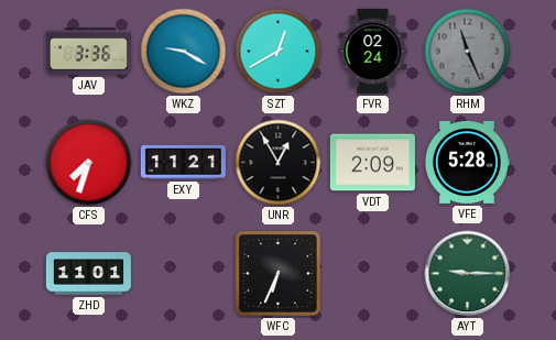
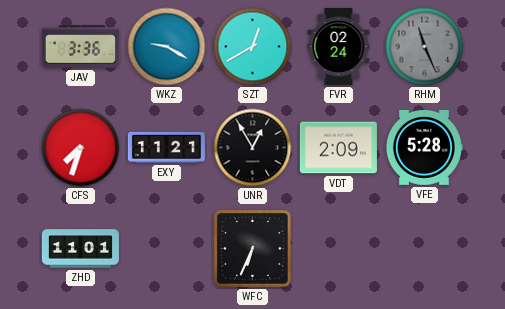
AYT: 9:15 -> none (468, 274)
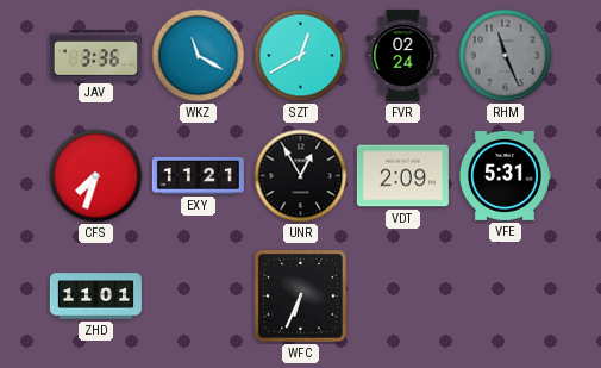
WKZ: 9:20 -> 11:20 (199, 56)
VFE: 5:28 -> 5:31 (505, 175)
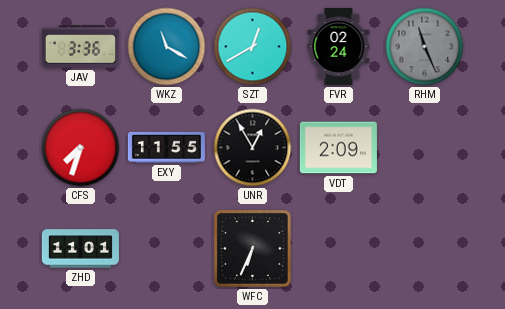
EXY: 11:21 -> 11:55 (166, 147)
VFE: 5:31 -> none (505, 175)
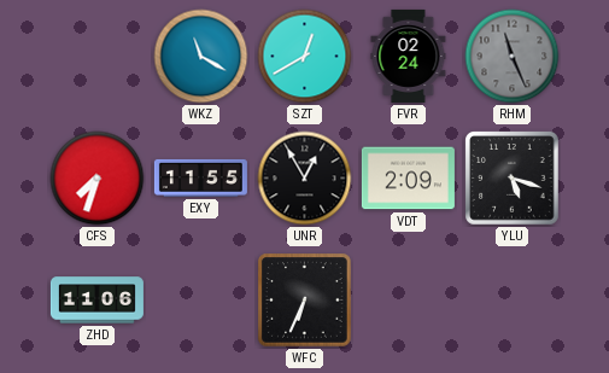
JAV: 3:36 -> none (80, 47)
YLU: none -> 5:18 (513, 179)
ZHD: 11:01 -> 11:06 (96, 301)
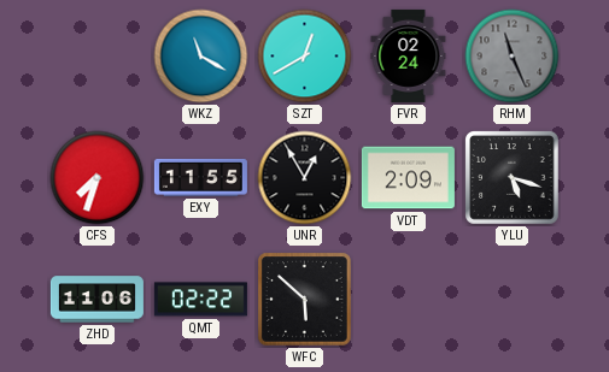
QMT: none -> 02:22 (200, 300)
WFC: 6:34 -> 5:52 (305, 300)
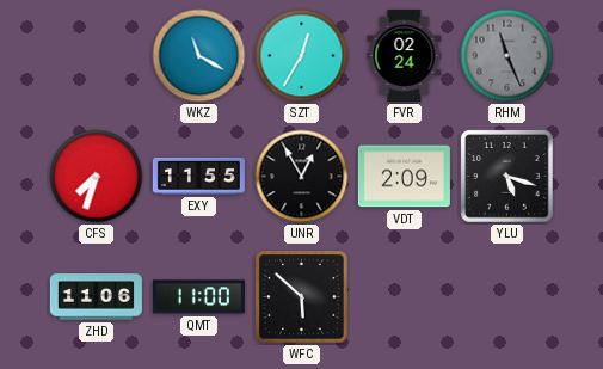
SZT: 12:40 -> 12:35 (302, 56)
QMT: 02:22 -> 11:00 (198, 297)
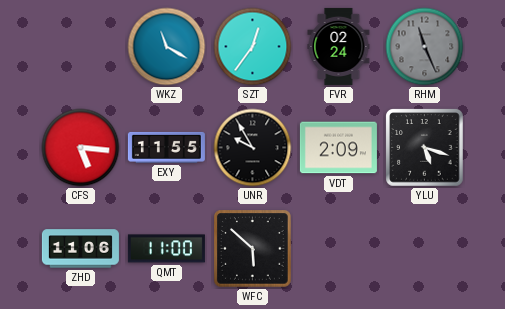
SZT: 12:35 -> 12:36 (253, 47)
CFS: 7:33 -> 5:16 (81, 148)
UNR: 12:55 -> 9:55 (253, 148)
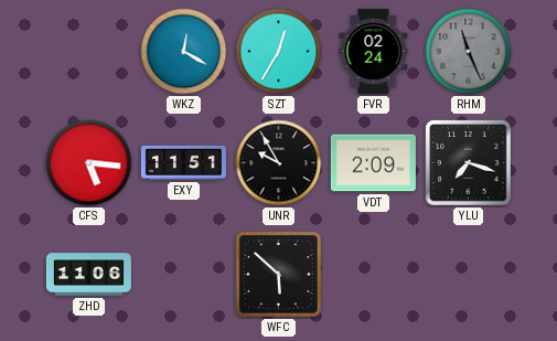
WKZ: 11:20 -> 12:20 (184, 52)
SZT: 12:36 -> 12:35 (279, 52)
EXY: 11:55 -> 11:51 (183, 162)
YLU: 5:18 -> 7:18 (469, 163)
QMT: 11:00 -> none (166, 249)
